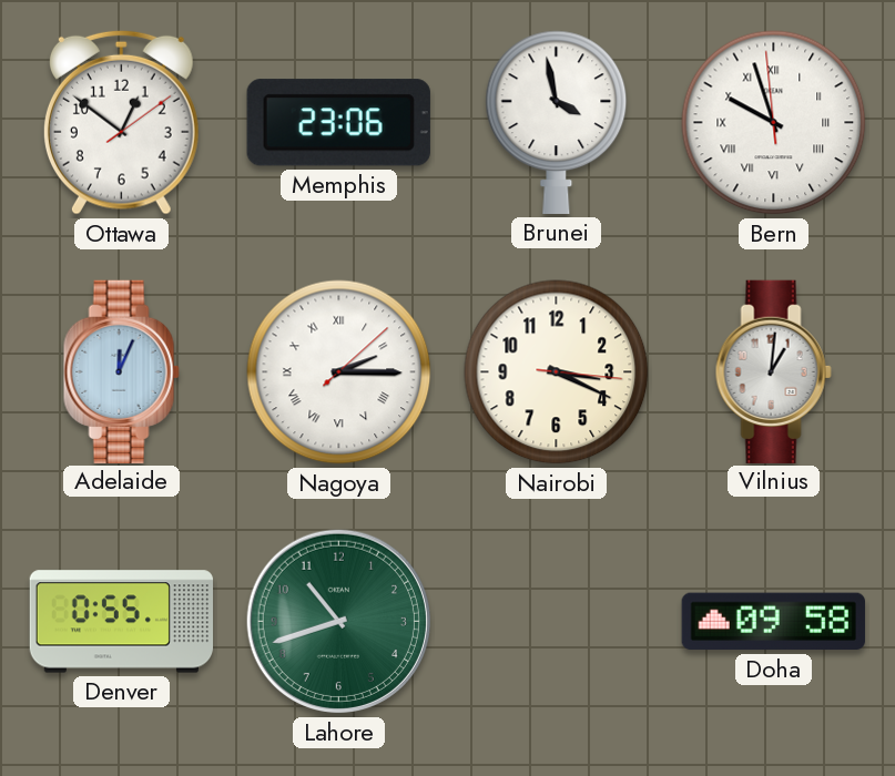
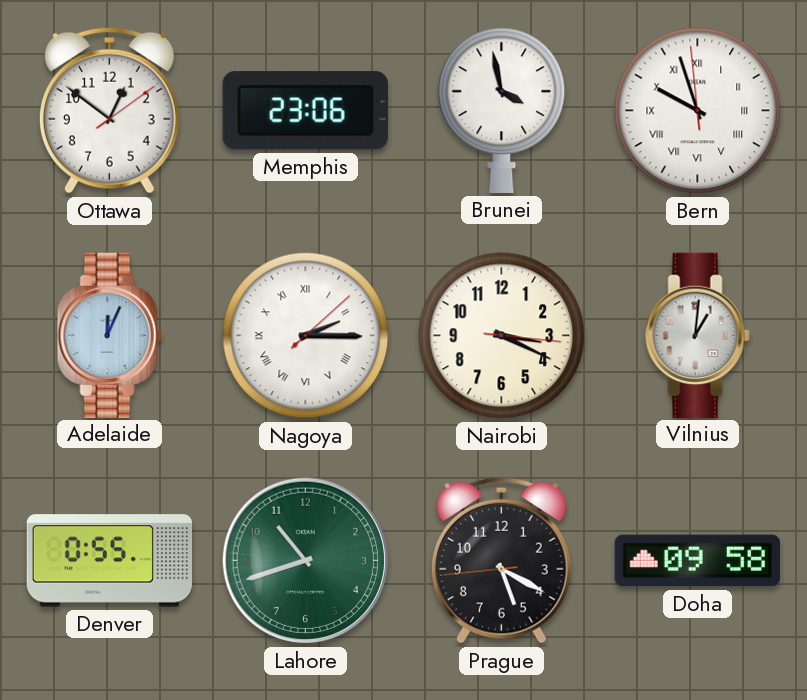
Prague: none -> 5:19 (501, 560)
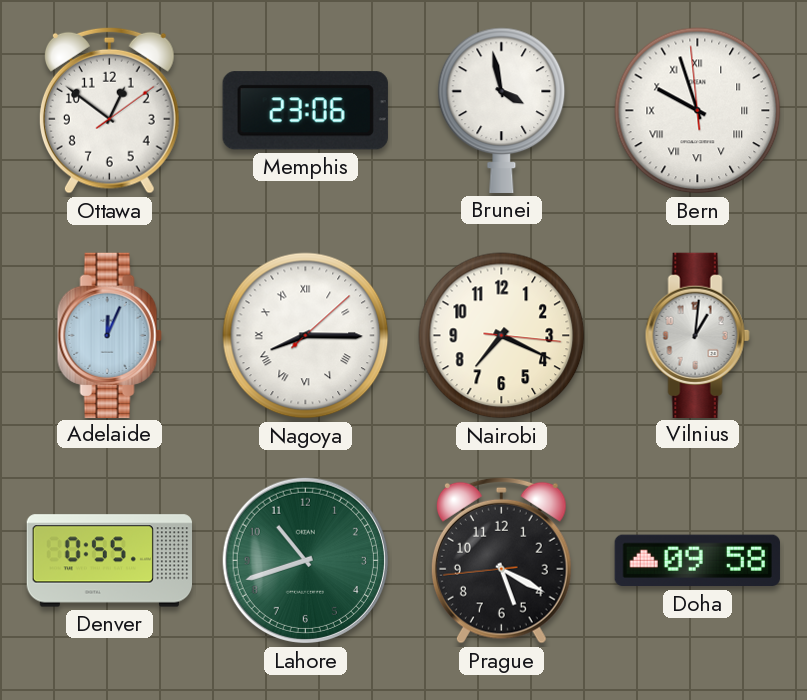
Nagoya: 2:15 -> 8:15 (306, 336)
Nairobi: 3:19 -> 7:19 (502, 336)
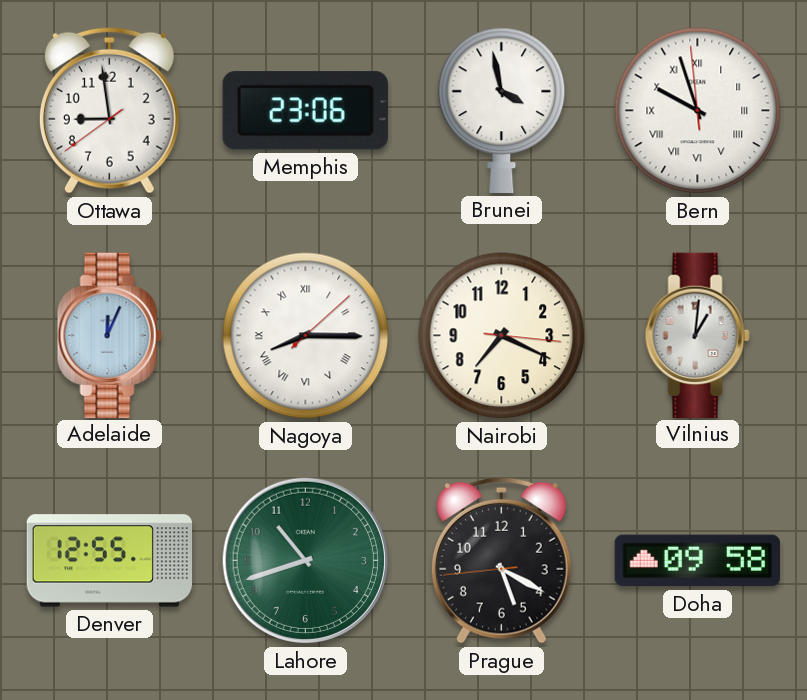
Ottawa: 12:51 -> 8:58 (109, 110)
Denver: 0:55 -> 12:55 (110, 561)
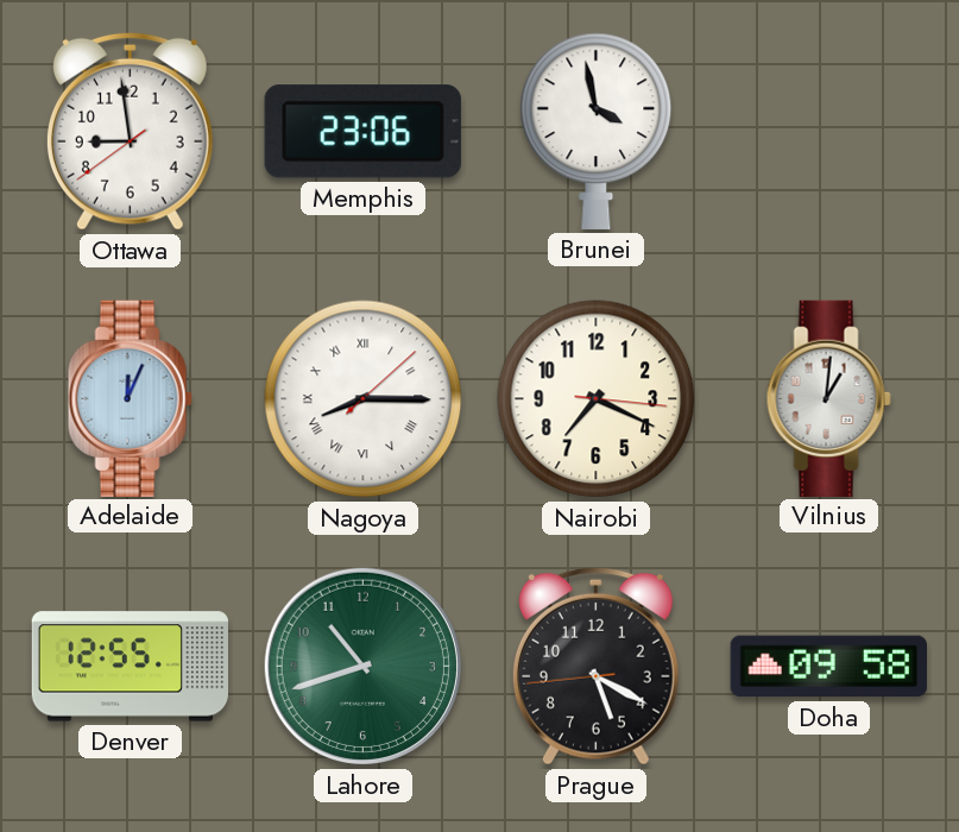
Bern: 9:56 -> none (698, 111)
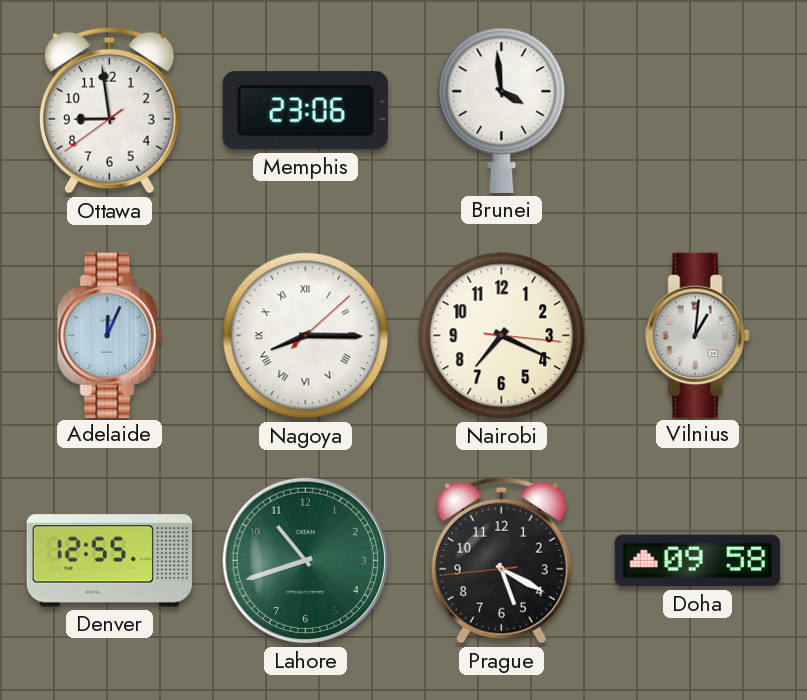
Brunei: 3:58 -> 3:59 (502, 110)
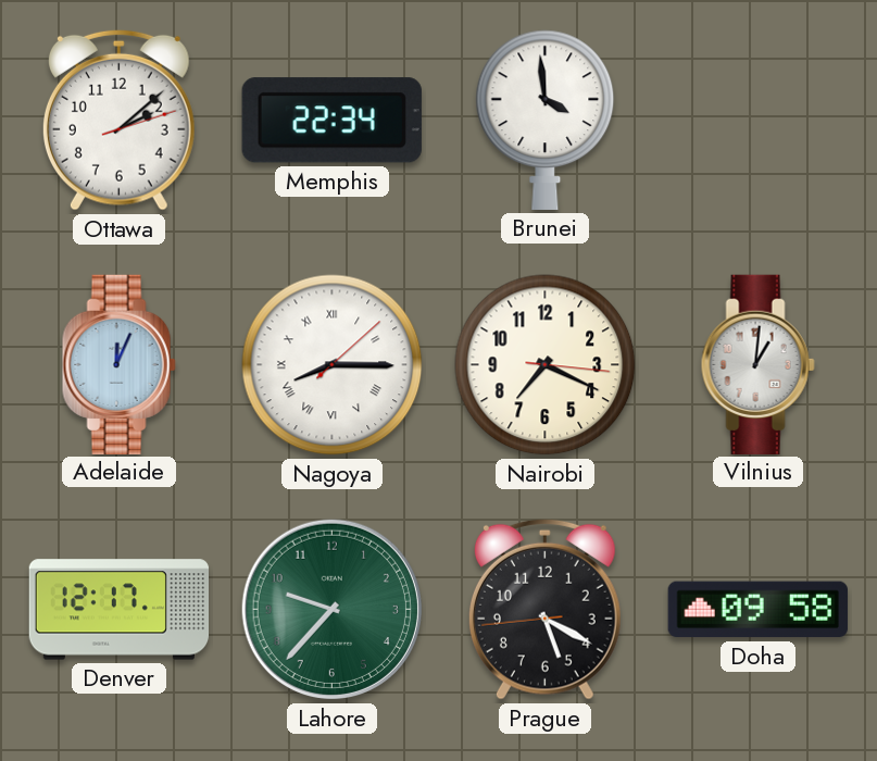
Ottawa: 8:58 -> 2:08 (118, 120)
Memphis: 23:06 -> 22:34 (331, 121)
Denver: 12:55 -> 12:17 (120, 610)
Lahore: 10:42 -> 9:37 (331, 609)
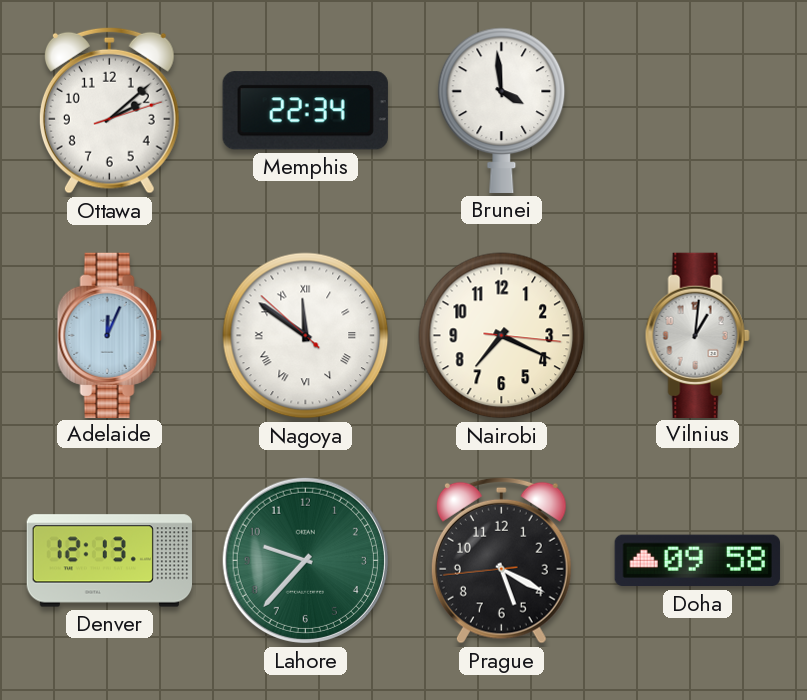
Nagoya: 8:15 -> 11:50 (306, 336)
Denver: 12:17 -> 12:13 (110, 561)
